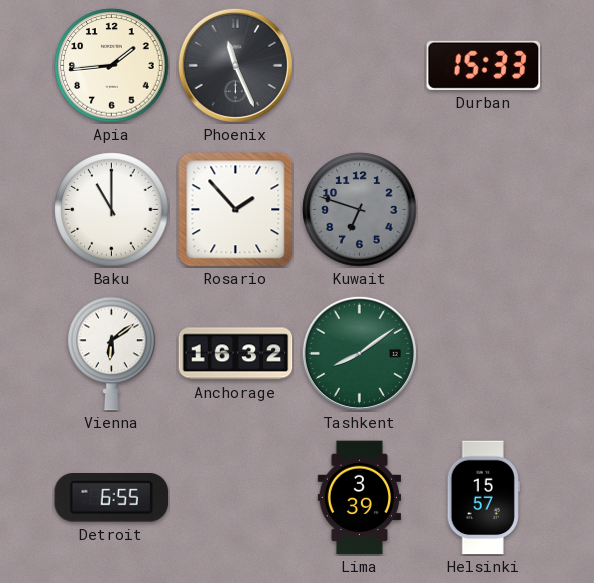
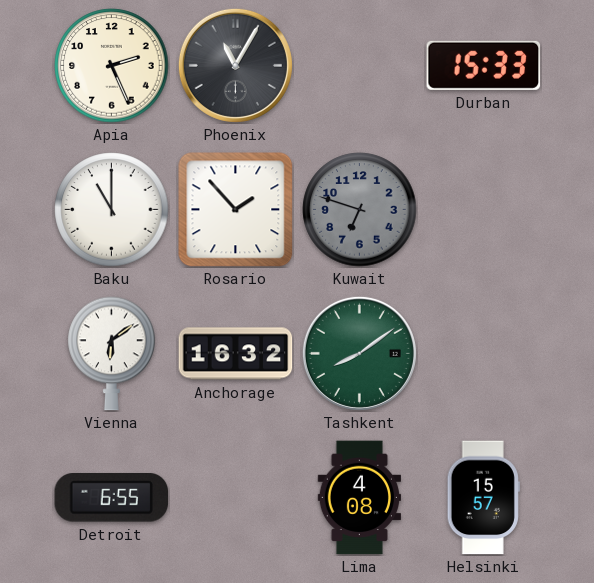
Apia: 1:44 -> 2:26 (112, 66)
Phoenix: 11:26 -> 11:05 (235, 65)
Lima: 3:39 -> 4:08 (359, 498)
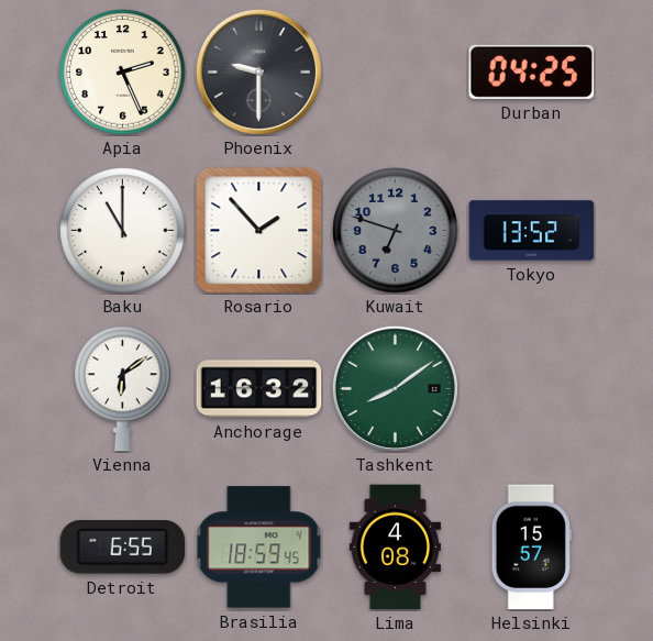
Phoenix: 11:05 -> 9:30 (258, 71)
Durban: 15:33 -> 04:25 (532, 71)
Tokyo: none -> 13:52 (532, 231)
Brasilia: none -> 18:59 (259, 548)
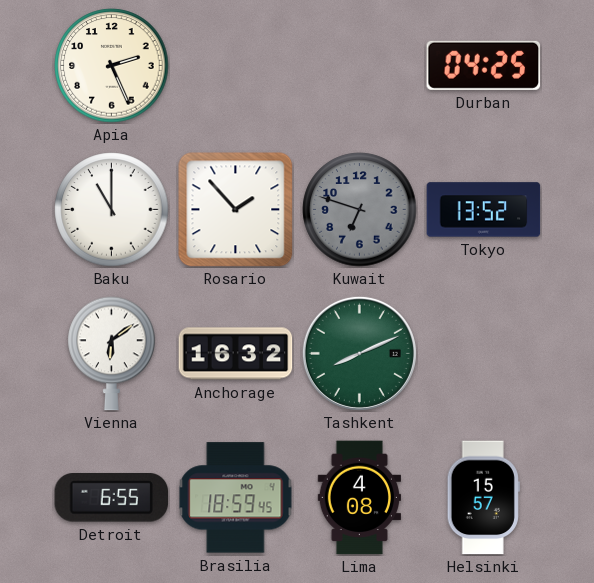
Phoenix: 9:30 -> none (258, 71)
Tashkent: 8:09 -> 8:11 (359, 353)
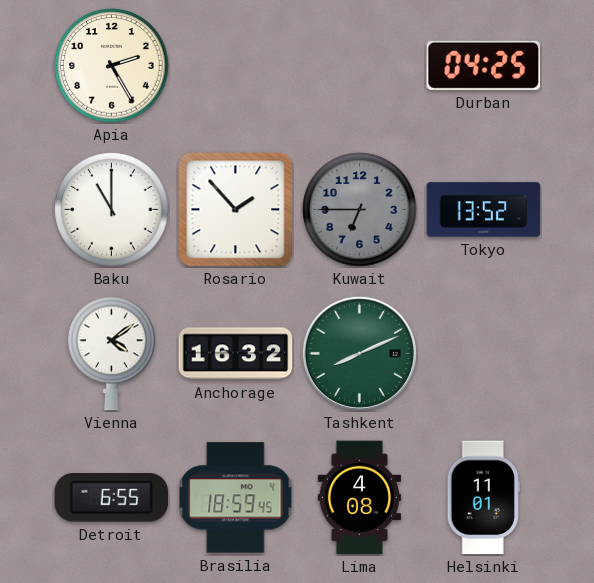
Apia: 2:26 -> 2:25 (112, 66)
Kuwait: 6:48 -> 6:45 (360, 210)
Vienna: 6:09 -> 4:09 (112, 354)
Helsinki: 15:57 -> 11:01 (483, 498)
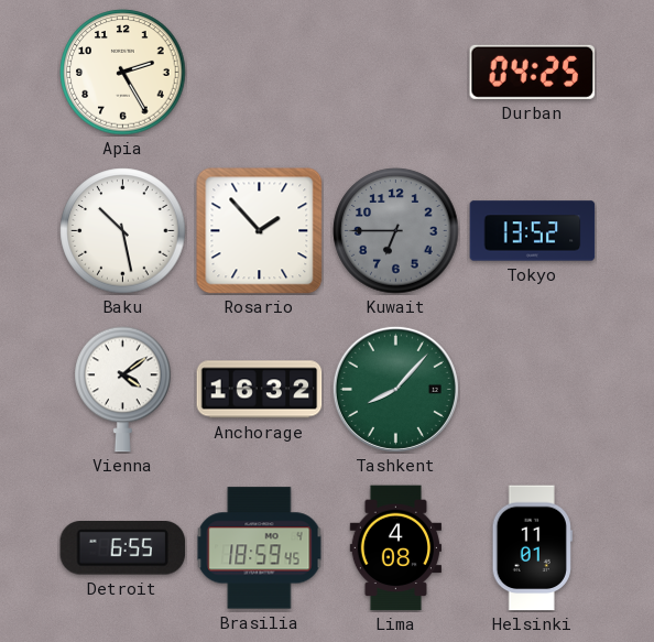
Baku: 11:00 -> 10:28 (123, 231)
Tashkent: 8:11 -> 8:07 (395, 389)
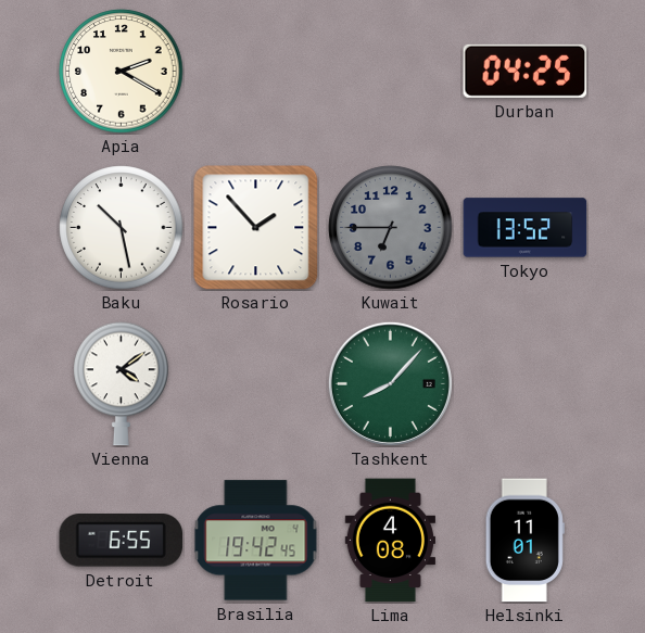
Apia: 2:25 -> 2:20 (122, 72)
Anchorage: 16:32 -> none (260, 390)
Brasilia: 18:59 -> 19:42 (256, 541)
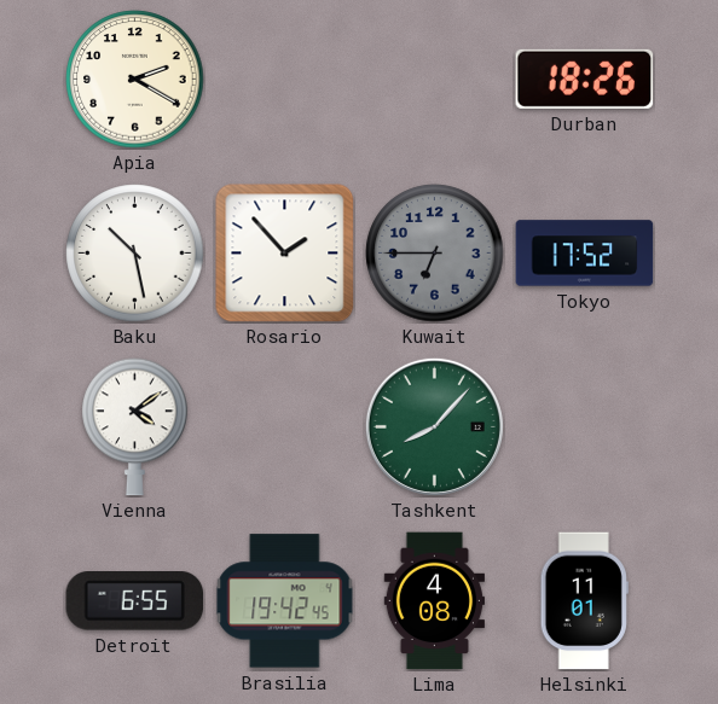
Durban: 04:25 -> 18:26 (585, 78)
Tokyo: 13:52 -> 17:52 (585, 254)
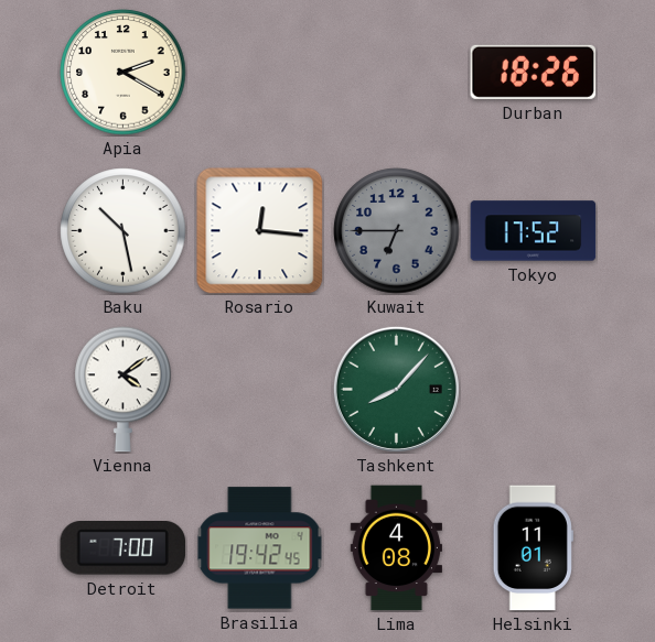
Rosario: 1:53 -> 12:16 (260, 231)
Detroit: 6:55 -> 7:00 (124, 548)
